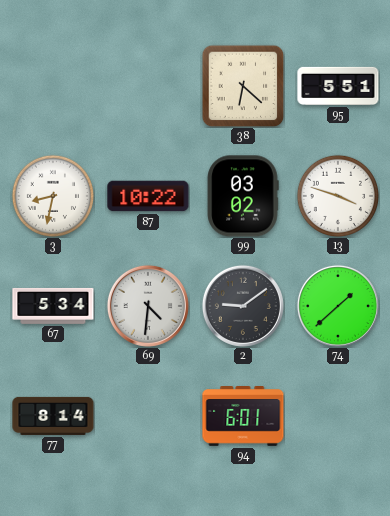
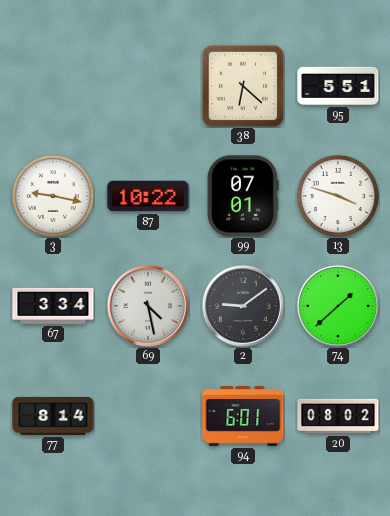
3: 8:32 -> 9:17 (52, 195)
99: 03:02 -> 07:01 (243, 196)
67: 5:34 -> 3:34 (53, 306)
69: 4:31 -> 4:28 (148, 306)
20: none -> 08:02 (338, 416)
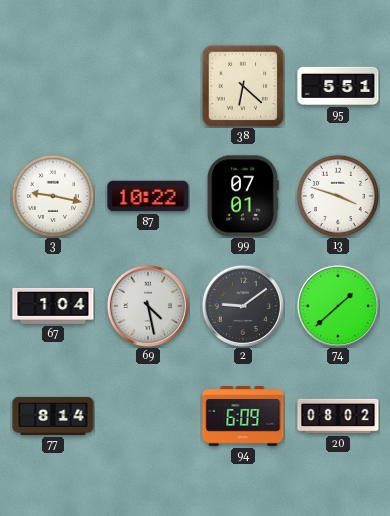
67: 3:34 -> 1:04 (53, 306)
94: 6:01 -> 6:09 (243, 417)
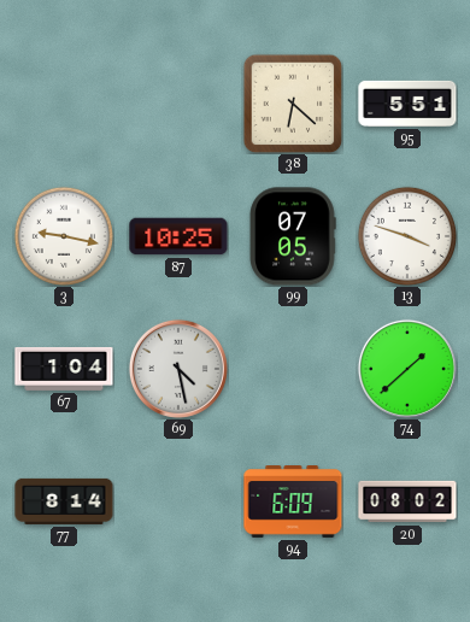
87: 10:22 -> 10:25 (178, 236)
99: 07:01 -> 07:05 (293, 236)
2: 9:09 -> none (243, 306)
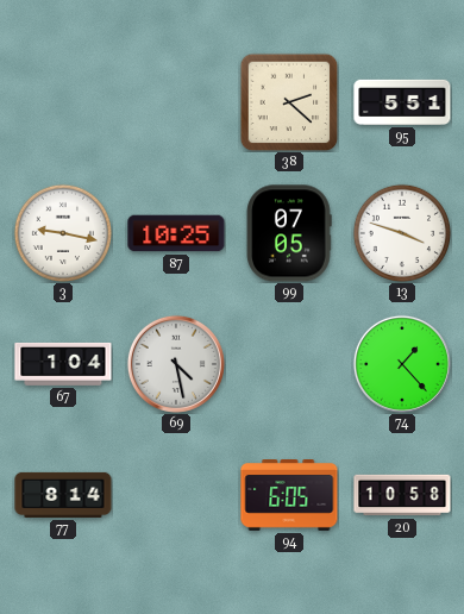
38: 6:22 -> 2:22 (289, 102)
74: 1:38 -> 1:23 (402, 364)
94: 6:09 -> 6:05 (289, 496)
20: 08:02 -> 10:58 (402, 495)
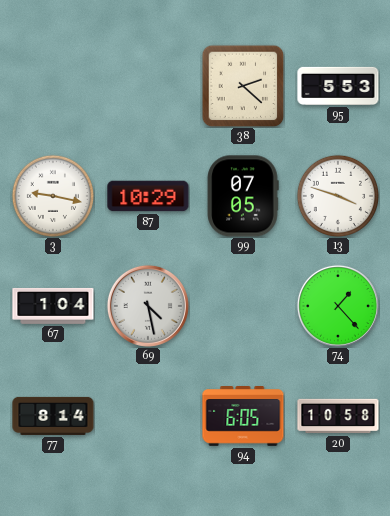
95: 5:51 -> 5:53 (338, 86)
87: 10:25 -> 10:29 (148, 196)
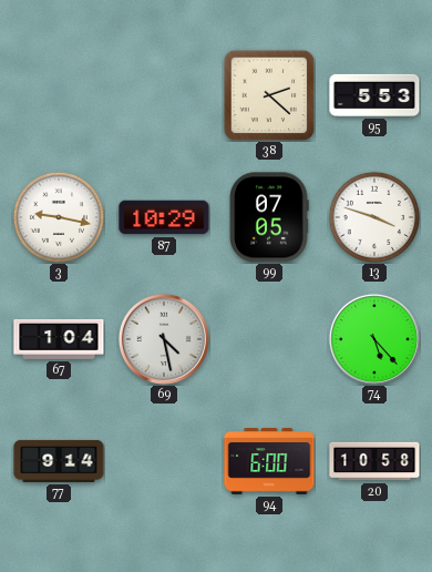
74: 1:23 -> 5:23 (374, 339)
77: 8:14 -> 9:14 (59, 461)
94: 6:05 -> 6:00 (269, 462)
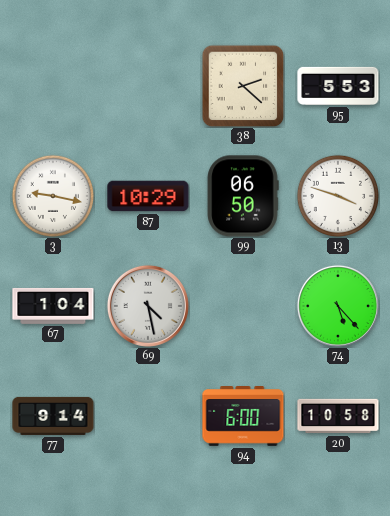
99: 07:05 -> 06:50 (243, 196)
